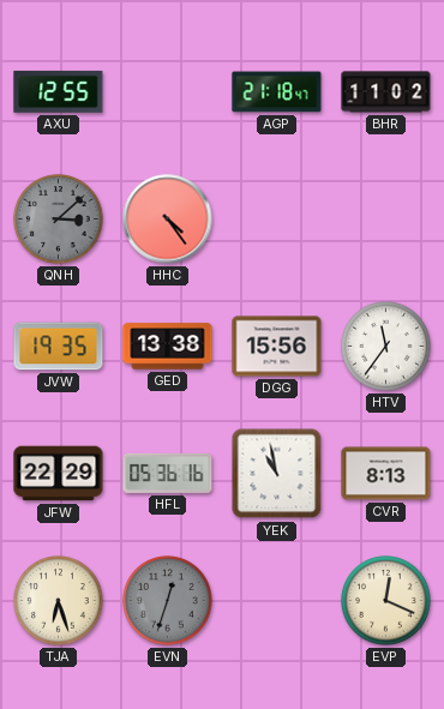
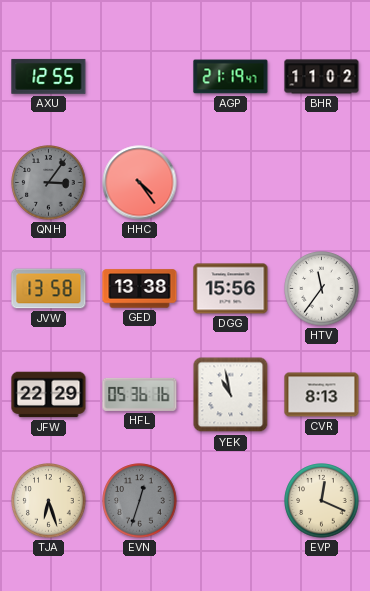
AGP: 21:18 -> 21:19 (231, 77)
QNH: 3:08 -> 3:06 (49, 183)
JVW: 19:35 -> 13:58 (49, 289)
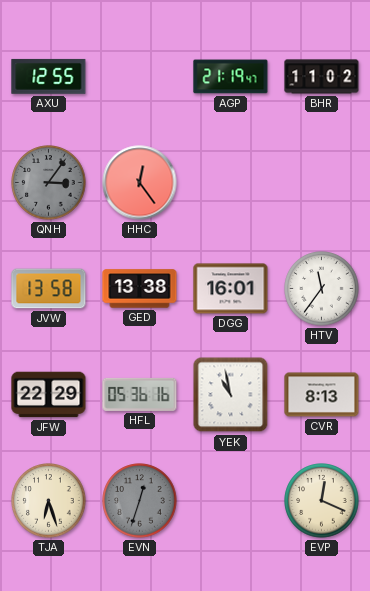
HHC: 4:24 -> 12:24 (140, 183)
DGG: 15:56 -> 16:01 (231, 289)
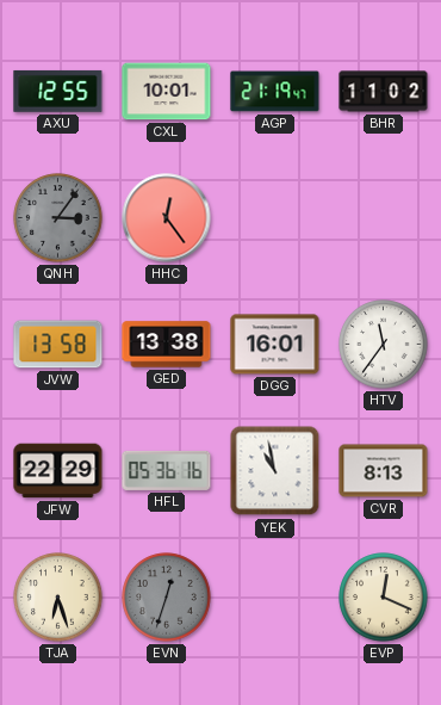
CXL: none -> 10:01 (167, 92)
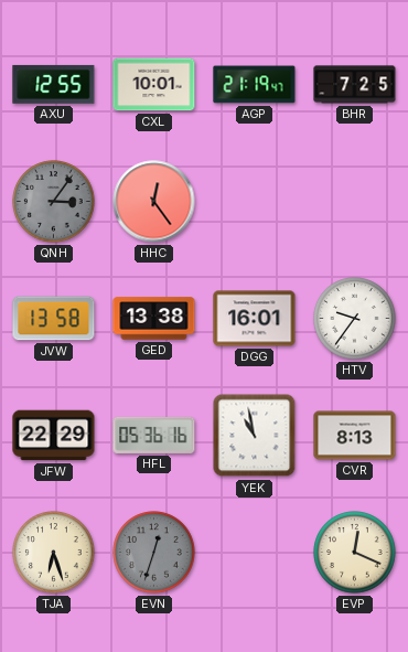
BHR: 11:02 -> 7:25 (355, 85)
HTV: 11:36 -> 9:36 (355, 319)
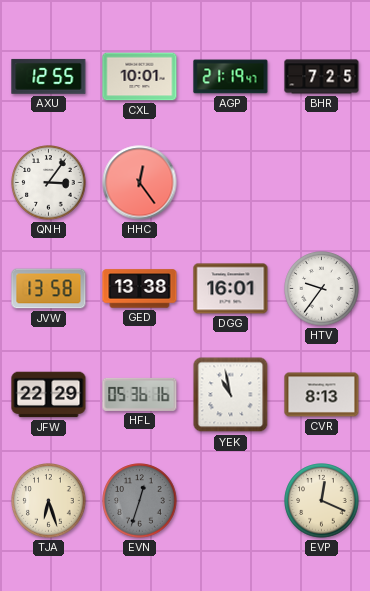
QNH dial: grey -> white (49, 183)
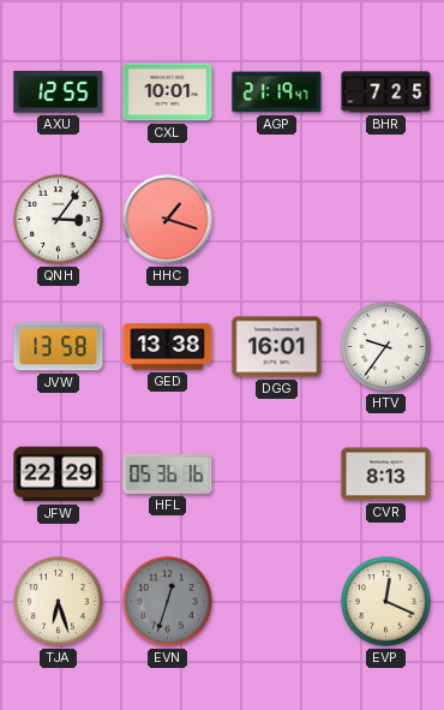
HHC: 12:24 -> 1:18 (168, 220)
YEK: 10:58 -> none (231, 395)
